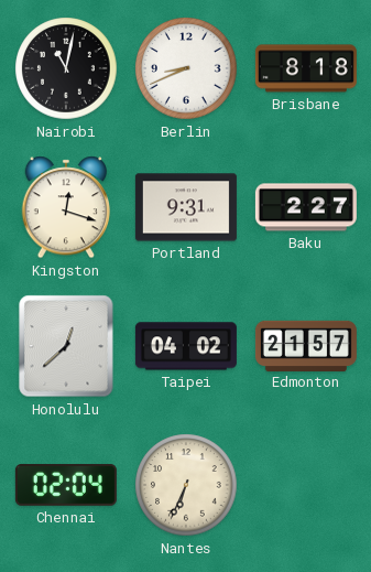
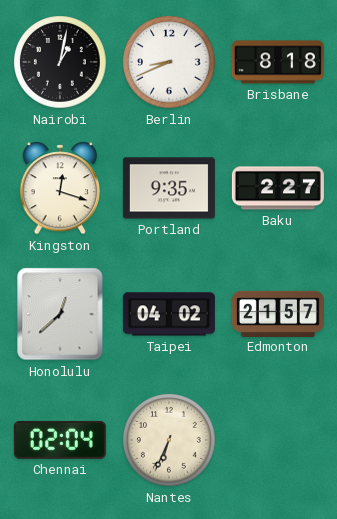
Nairobi: 11:02 -> 1:02 (60, 62)
Portland: 9:31 -> 9:35 (169, 188)
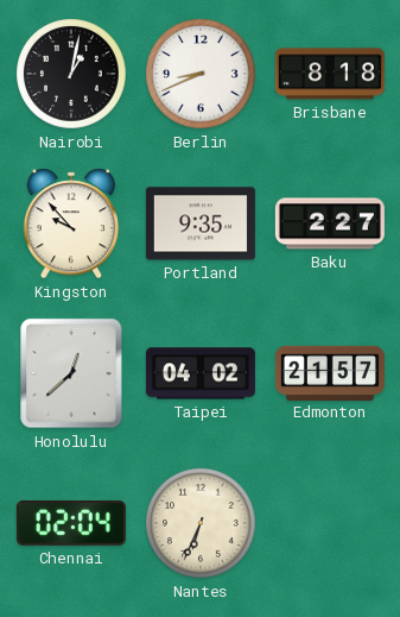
Kingston: 12:18 -> 9:53 (71, 223)
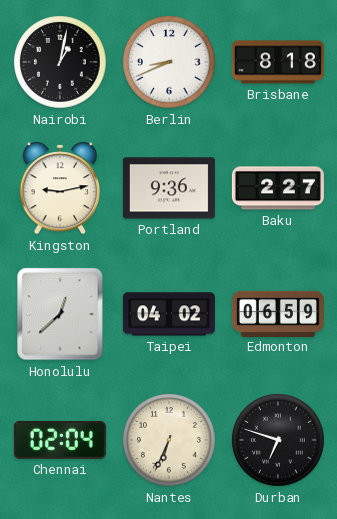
Kingston: 9:53 -> 9:13 (60, 188)
Portland: 9:35 -> 9:36 (169, 188)
Edmonton: 21:57 -> 06:59 (278, 313)
Durban: none -> 6:48 (278, 440)
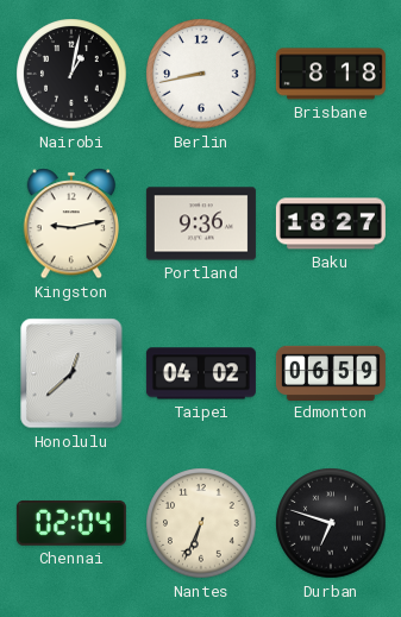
Berlin: 8:41 -> 8:43 (201, 74)
Baku: 2:27 -> 18:27 (331, 223)
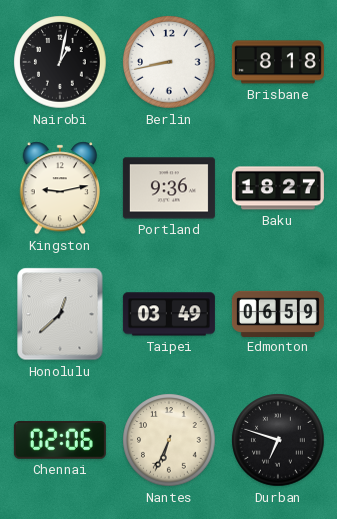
Taipei: 04:02 -> 03:49 (169, 314)
Chennai: 02:04 -> 02:06 (60, 440)
